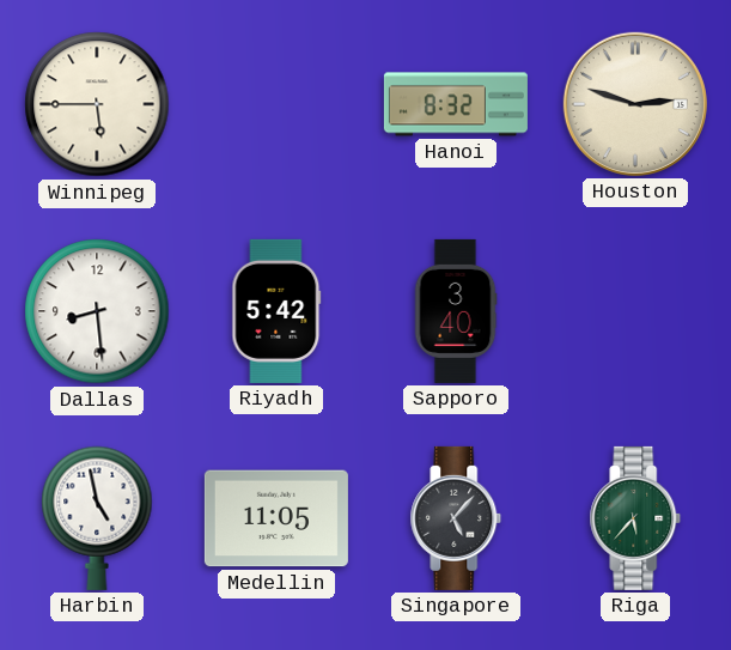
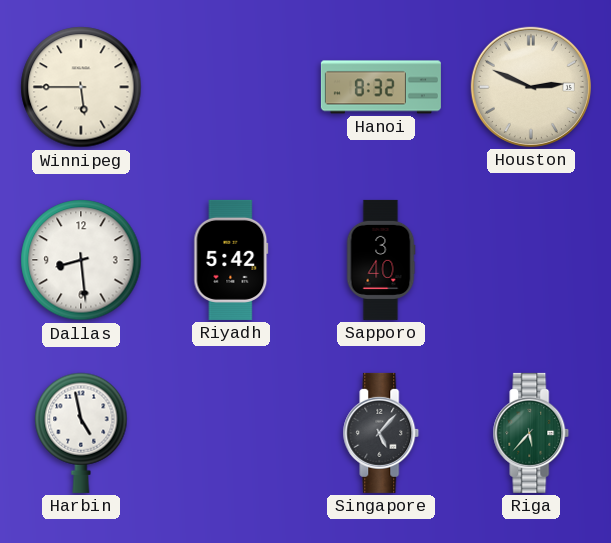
Houston: 2:48 -> 2:49 (531, 87)
Medellin: 11:05 -> none (276, 518)
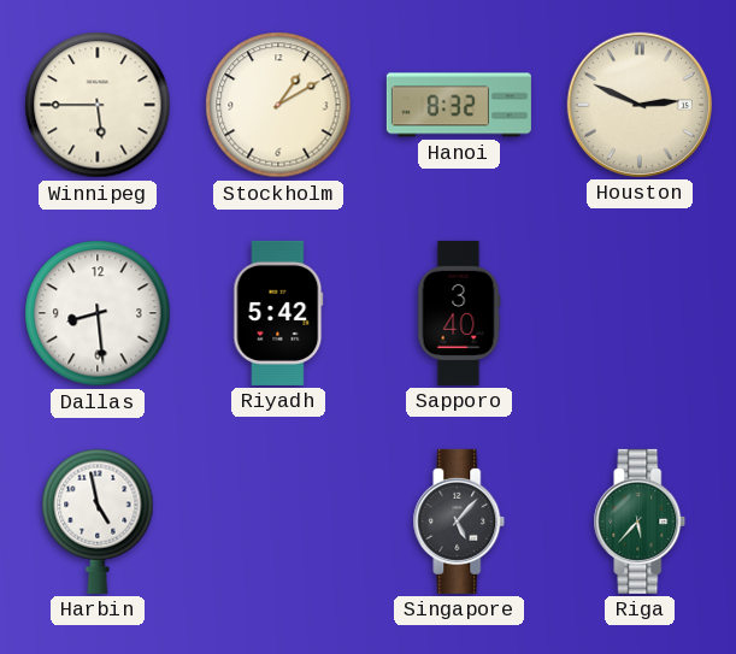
Stockholm: none -> 1:10 (278, 105)
